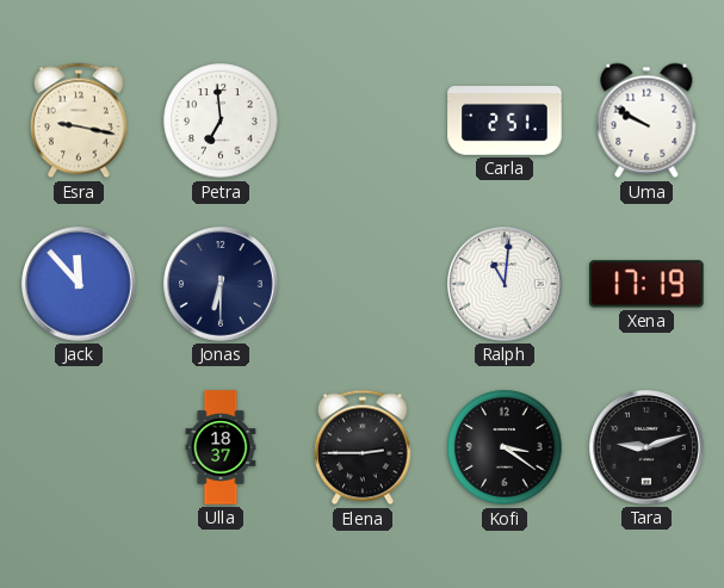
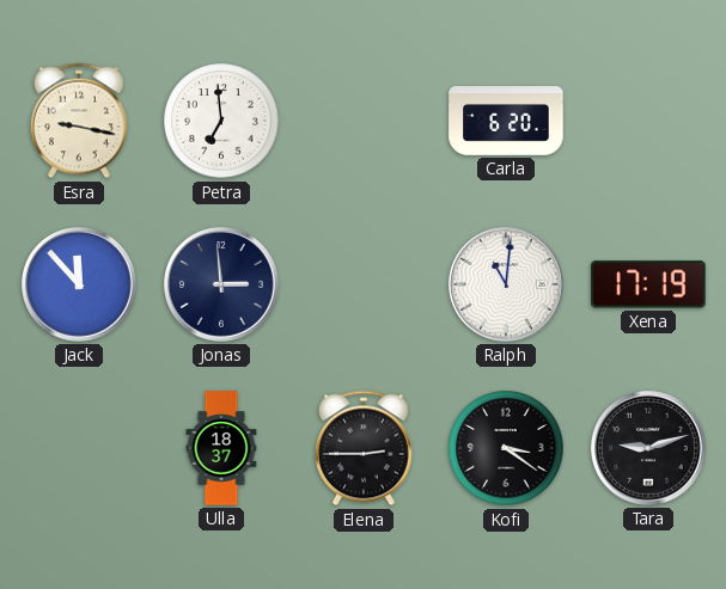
Carla: 2:51 -> 6:20 (506, 122)
Uma: 9:50 -> none (646, 120)
Jonas: 6:30 -> 2:59 (221, 284)
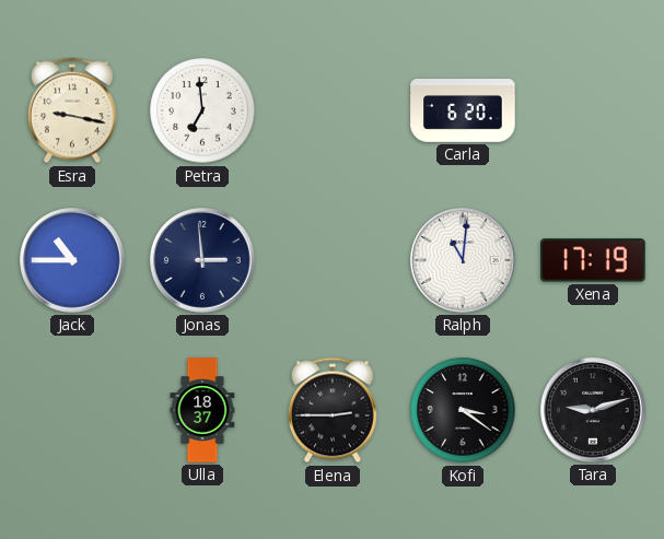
Jack: 11:53 -> 10:45 (72, 260)
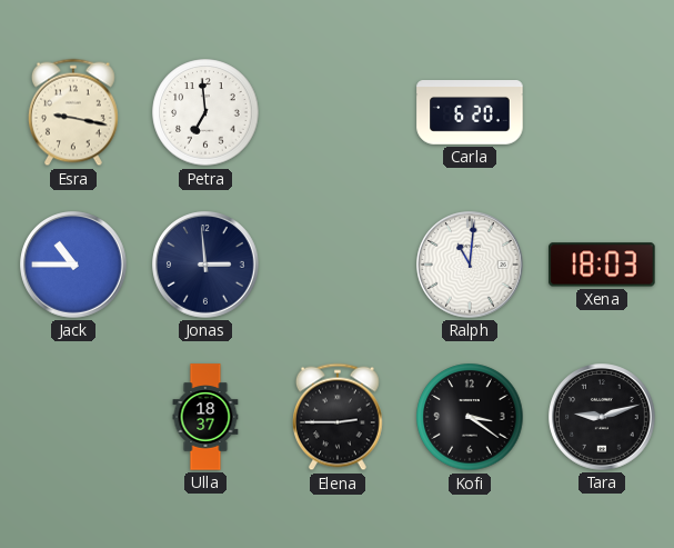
Xena: 17:19 -> 18:03 (602, 265)
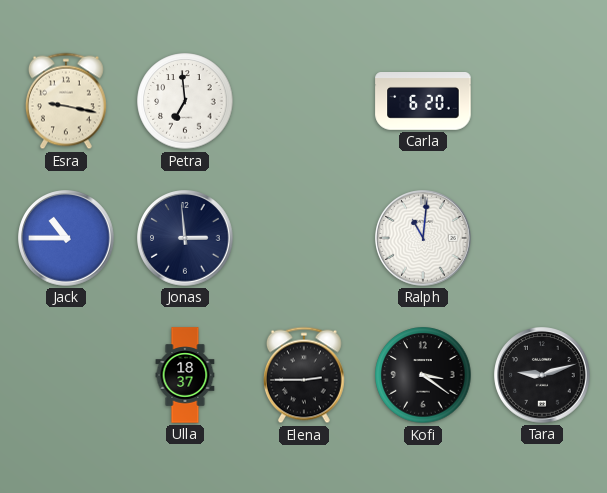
Xena: 18:03 -> none (602, 265)
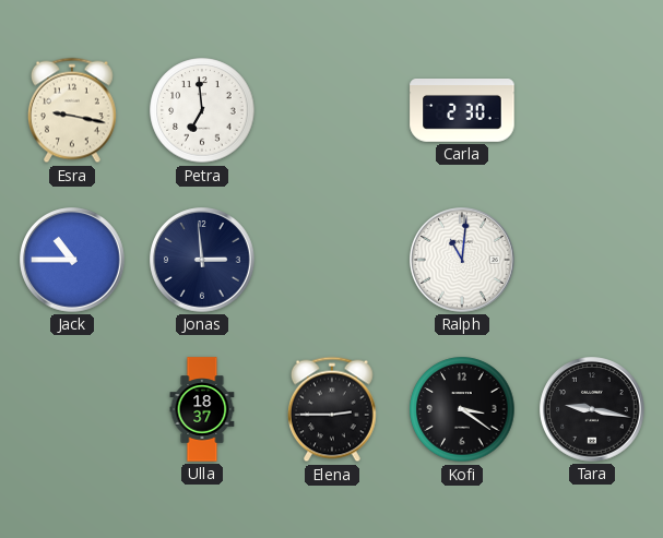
Carla: 6:20 -> 2:30 (462, 111)
Tara: 9:12 -> 9:17 (592, 409)
